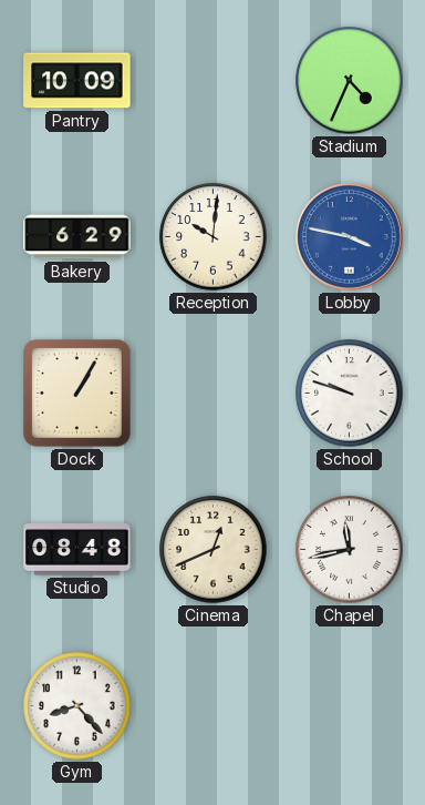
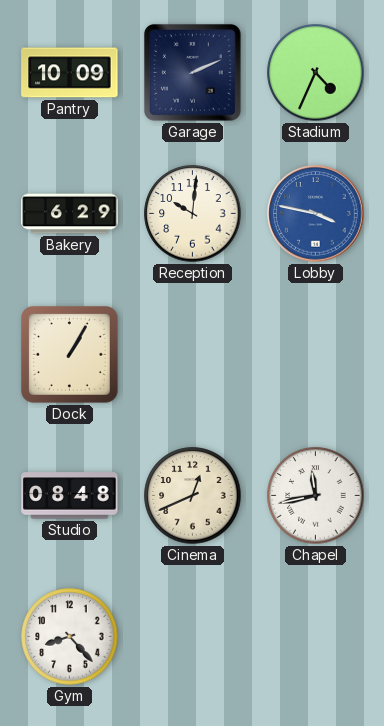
Garage: none -> 2:11 (192, 72)
School: 9:48 -> none (350, 394)
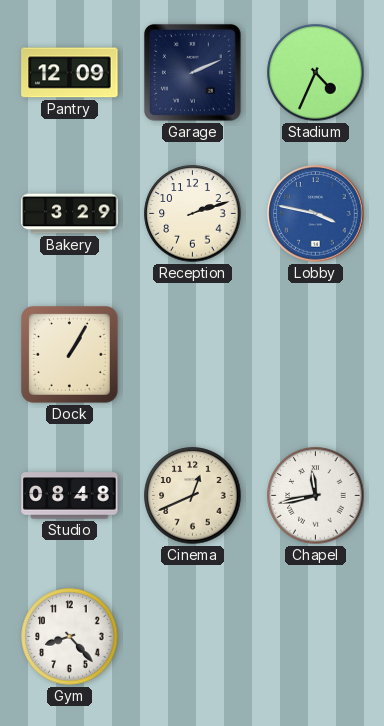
Pantry: 10:09 -> 12:09 (70, 73)
Bakery: 6:29 -> 3:29 (70, 214)
Reception: 10:01 -> 2:12 (193, 214)
